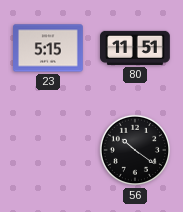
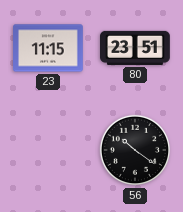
23: 5:15 -> 11:15 (49, 48)
80: 11:51 -> 23:51 (136, 48)
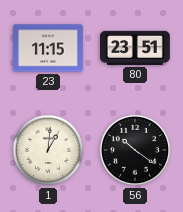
1: none -> 1:01 (48, 150)
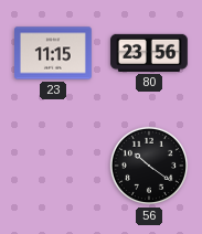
80: 23:51 -> 23:56 (150, 53)
1: 1:01 -> none (48, 150)
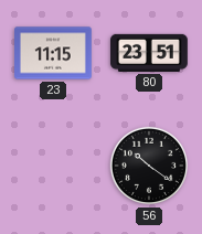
80: 23:56 -> 23:51 (150, 53)
